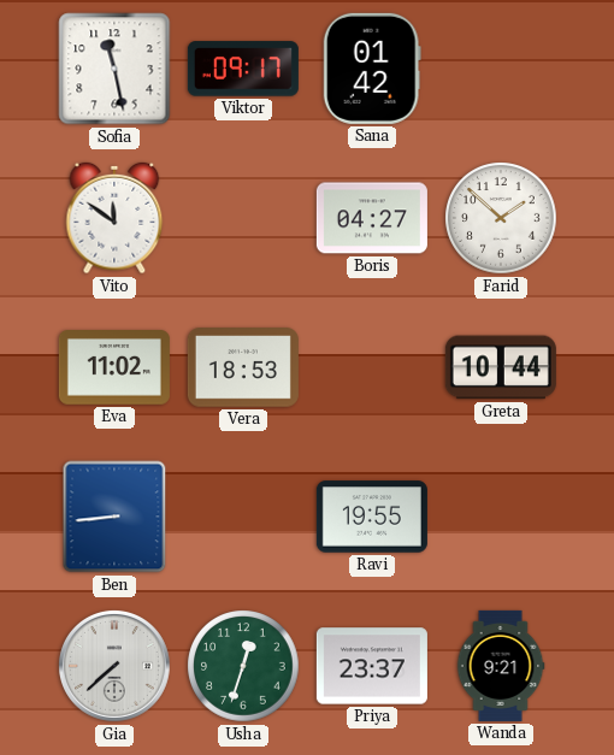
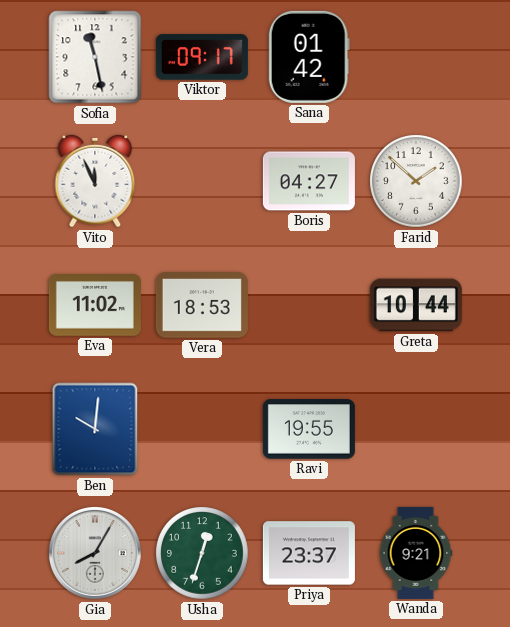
Vito: 11:51 -> 11:56 (95, 181)
Ben: 8:44 -> 10:01 (95, 429)
Gia: 7:38 -> 8:05 (96, 554)
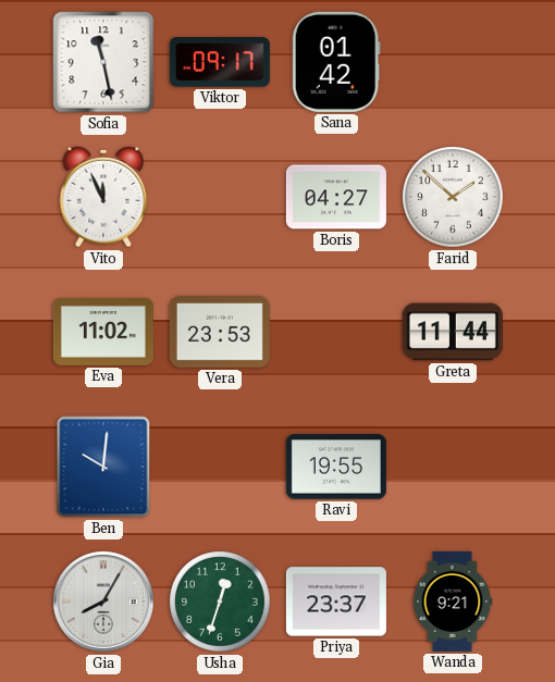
Vera: 18:53 -> 23:53 (220, 332)
Greta: 10:44 -> 11:44 (453, 332)
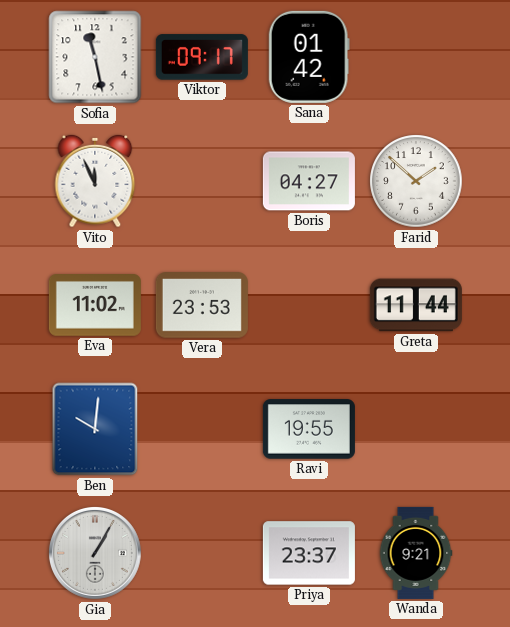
Gia: 8:05 -> 1:05 (96, 554)
Usha: 12:33 -> none (220, 602)
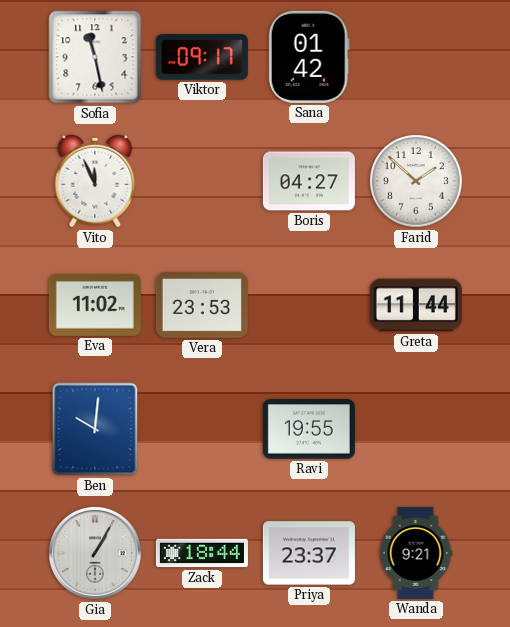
Zack: none -> 18:44 (202, 553)
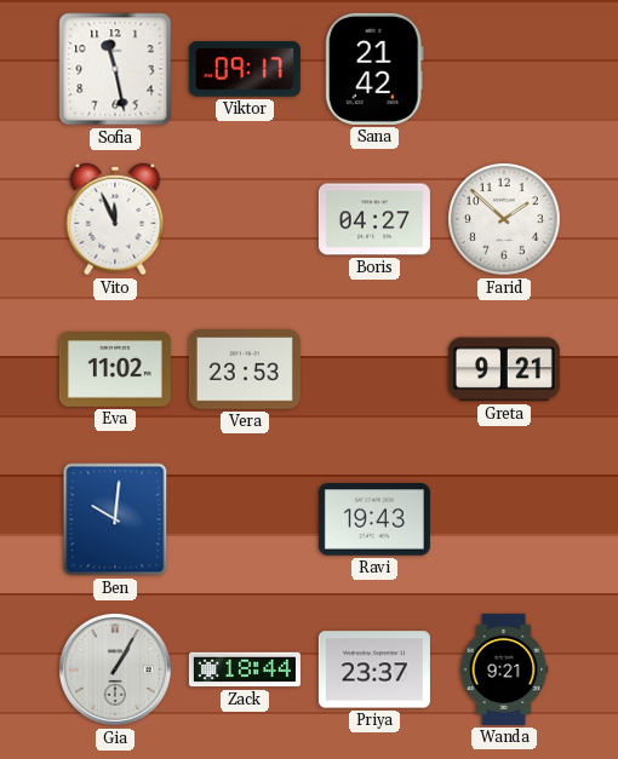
Sana: 01:42 -> 21:42 (374, 69)
Greta: 11:44 -> 9:21 (504, 369)
Ravi: 19:55 -> 19:43 (374, 519)
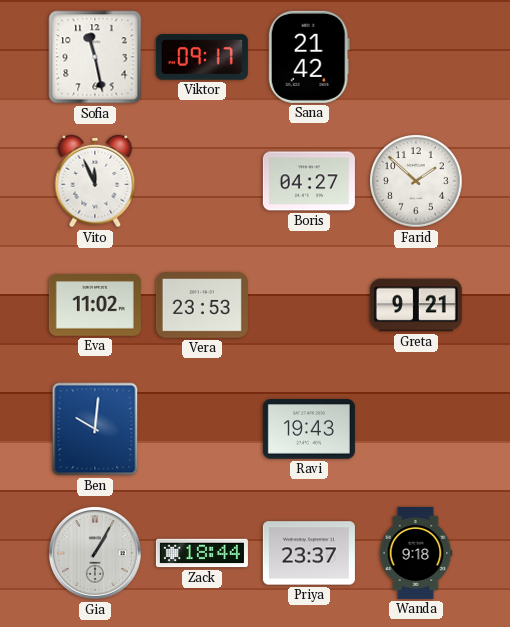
Wanda: 9:21 -> 9:18 (416, 553)
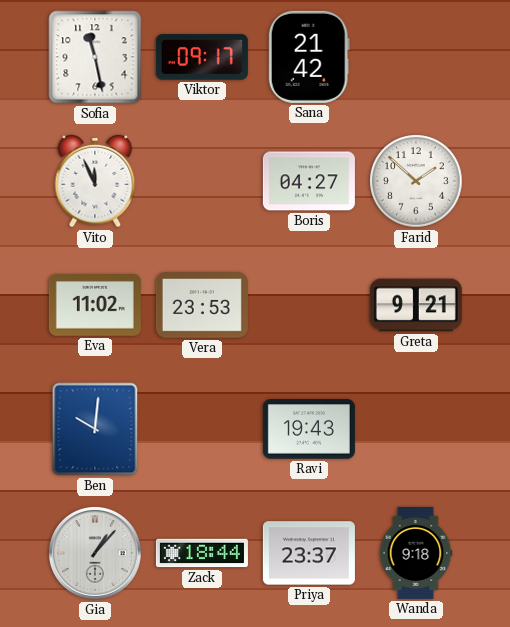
Gia: 1:05 -> 1:07 (96, 554)
